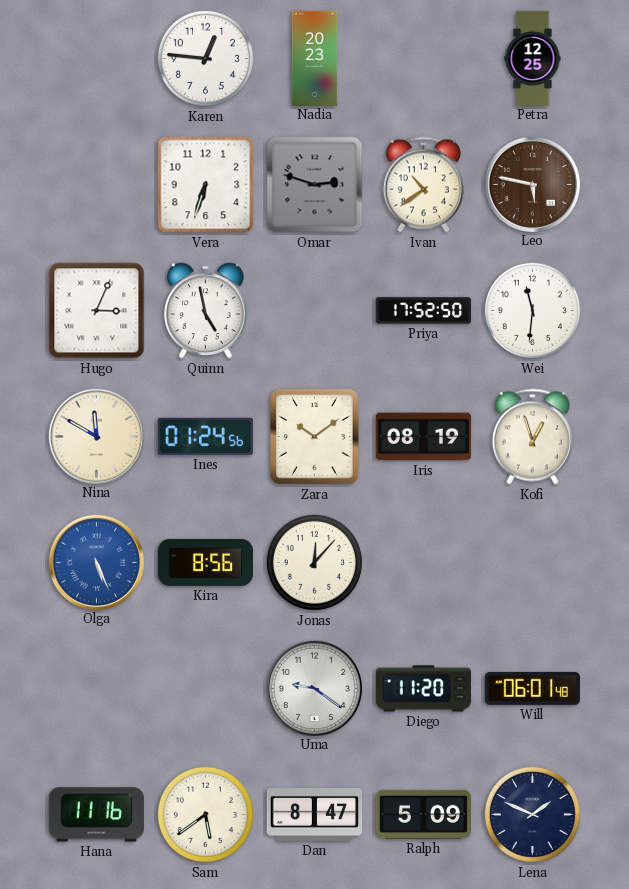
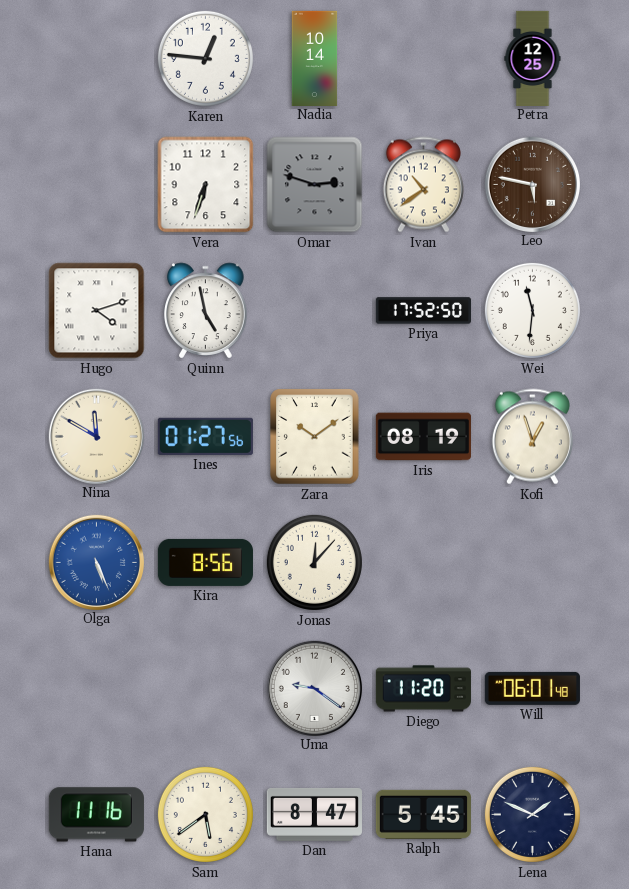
Nadia: 20:23 -> 10:14 (315, 58)
Hugo: 3:04 -> 4:12 (97, 311)
Ines: 01:24 -> 01:27 (205, 436)
Ralph: 5:09 -> 5:45 (423, 814)
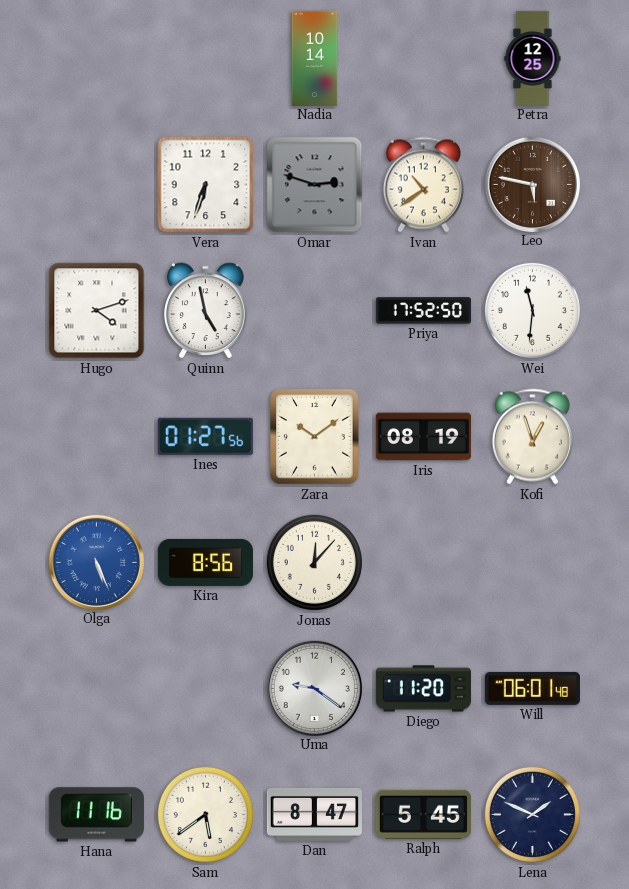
Karen: 12:46 -> none (205, 58)
Nina: 11:50 -> none (96, 436)
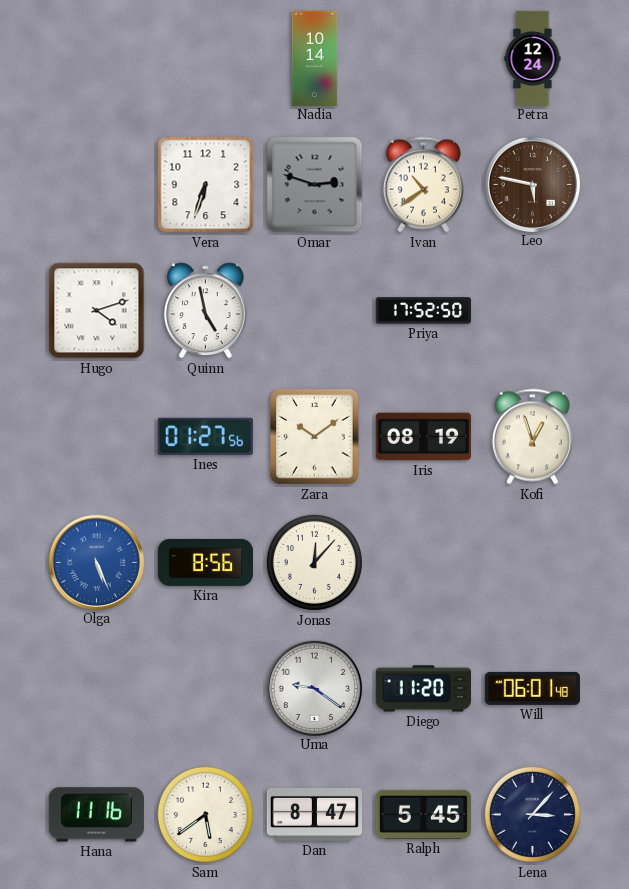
Petra: 12:25 -> 12:24 (533, 58)
Wei: 11:31 -> none (532, 310)
Lena: 1:49 -> 3:07 (532, 814)
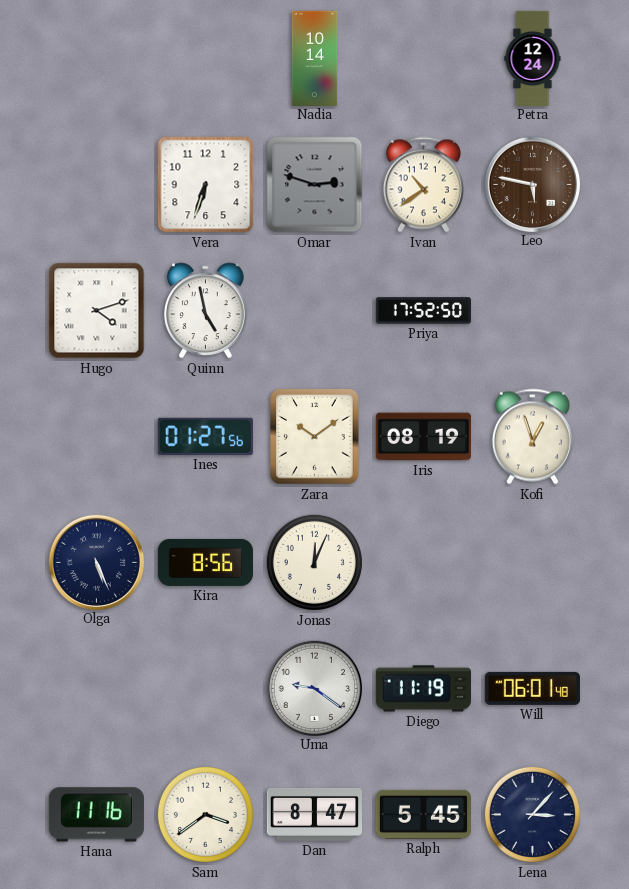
Olga dial: blue -> navy (96, 562)
Jonas: 12:07 -> 12:04 (314, 562)
Diego: 11:20 -> 11:19 (423, 689)
Sam: 5:39 -> 3:39 (205, 814)
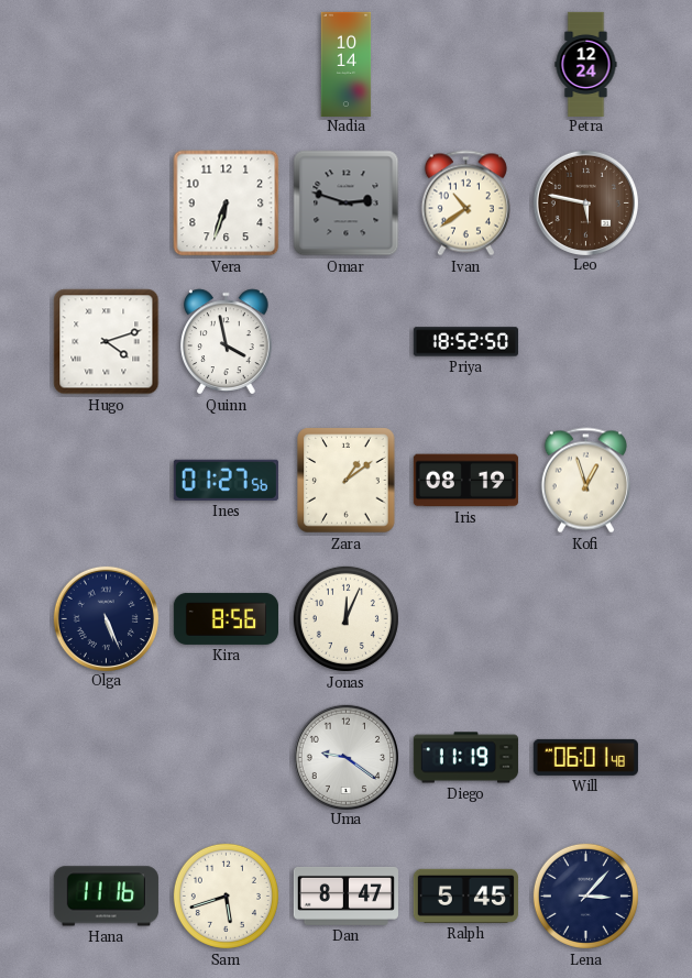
Quinn: 4:58 -> 3:58 (227, 342)
Priya: 17:52 -> 18:52 (465, 342)
Zara: 10:09 -> 1:09 (347, 481)
Sam: 3:39 -> 5:42 (226, 895)
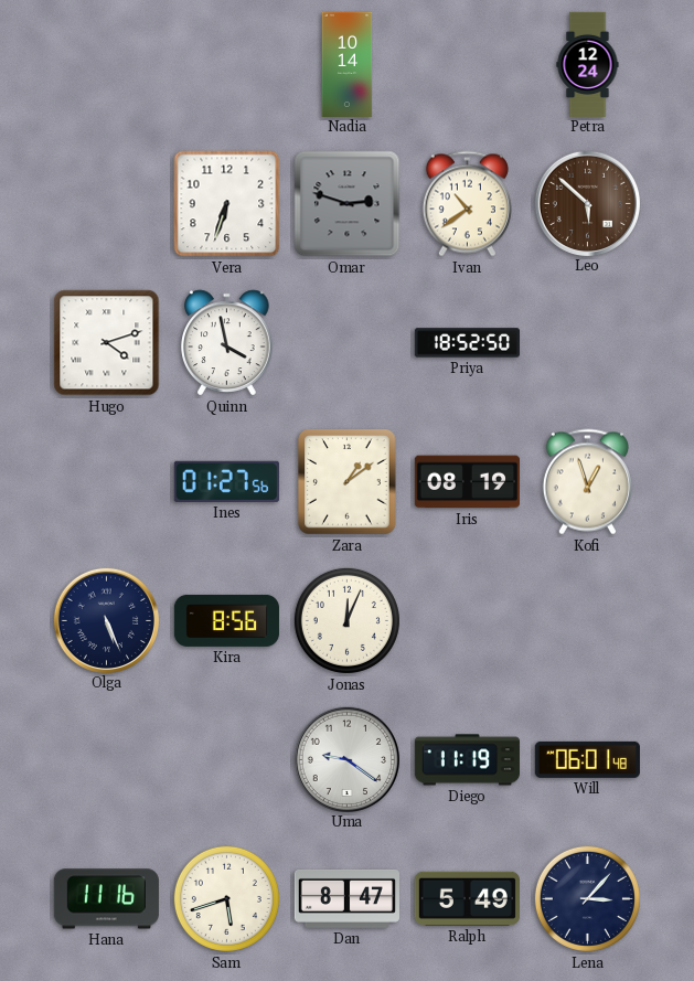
Leo: 5:47 -> 5:52 (587, 203)
Ralph: 5:45 -> 5:49 (467, 898)
